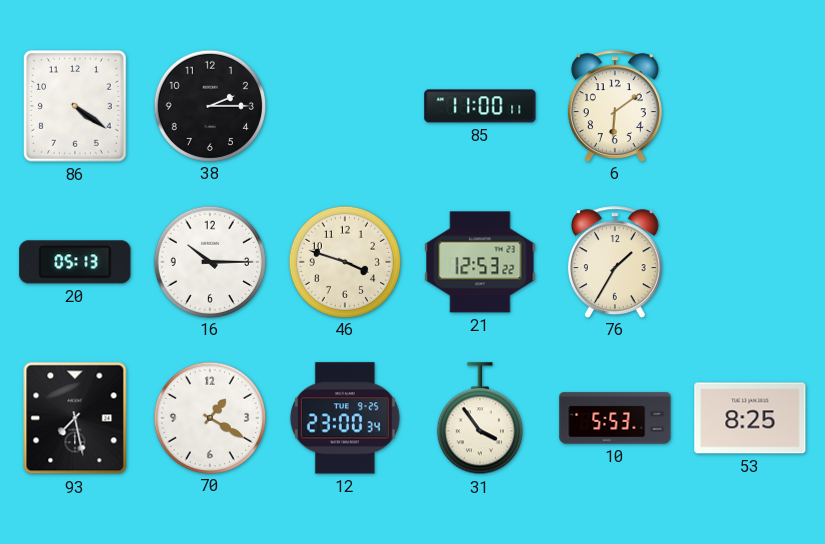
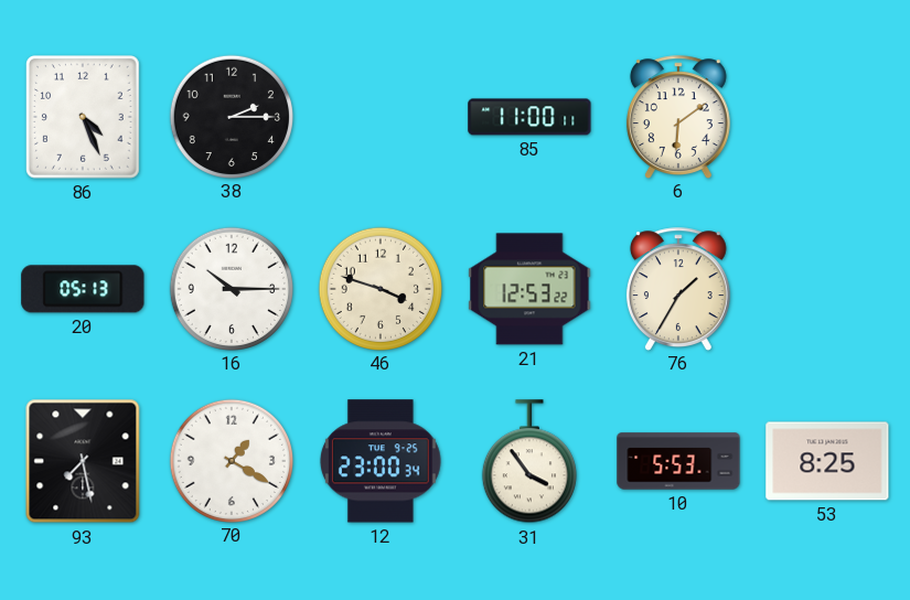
86: 4:21 -> 4:26 (84, 118)
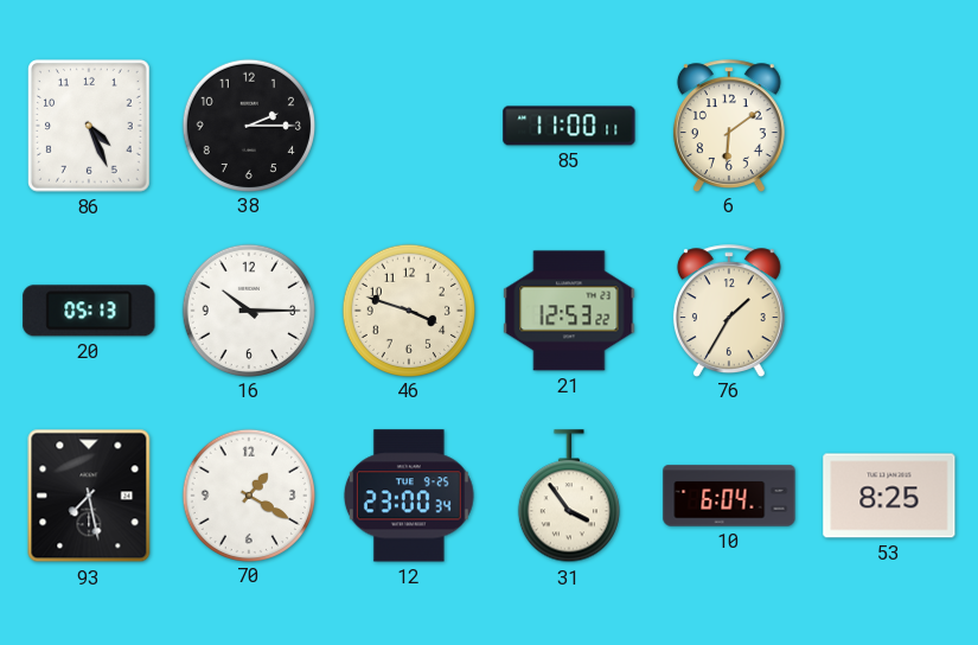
10: 5:53 -> 6:04 (729, 496)
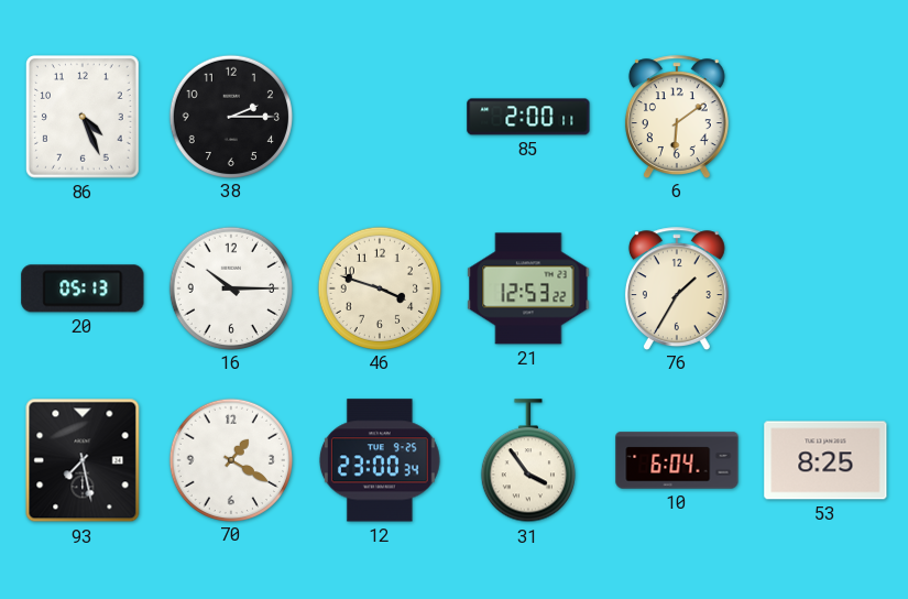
85: 11:00 -> 2:00 (528, 117)
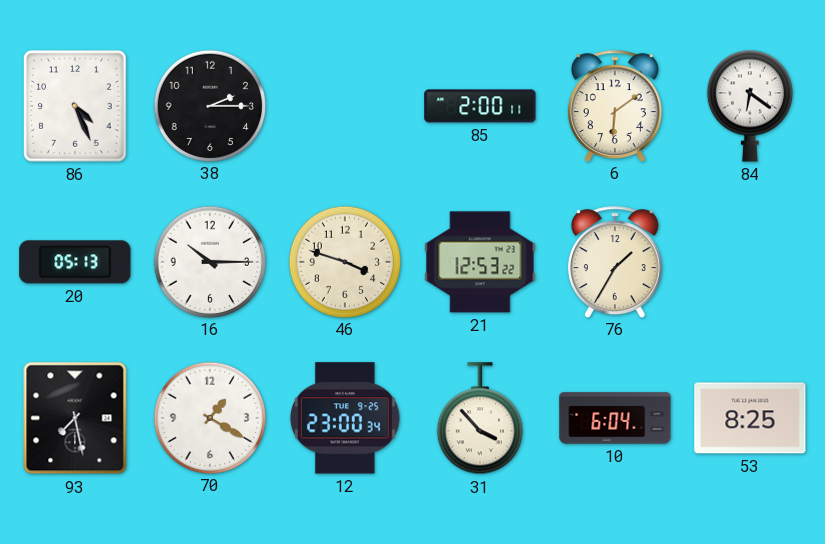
84: none -> 6:21 (750, 106)
31: 3:54 -> 3:53 (480, 419)
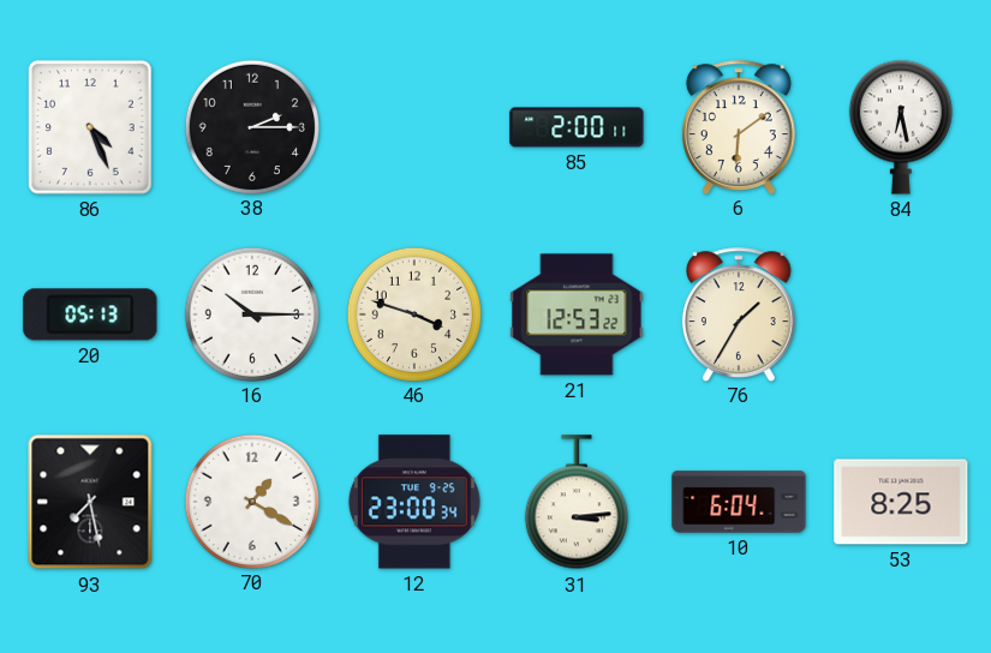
84: 6:21 -> 6:28 (901, 127)
31: 3:53 -> 3:14 (577, 503)
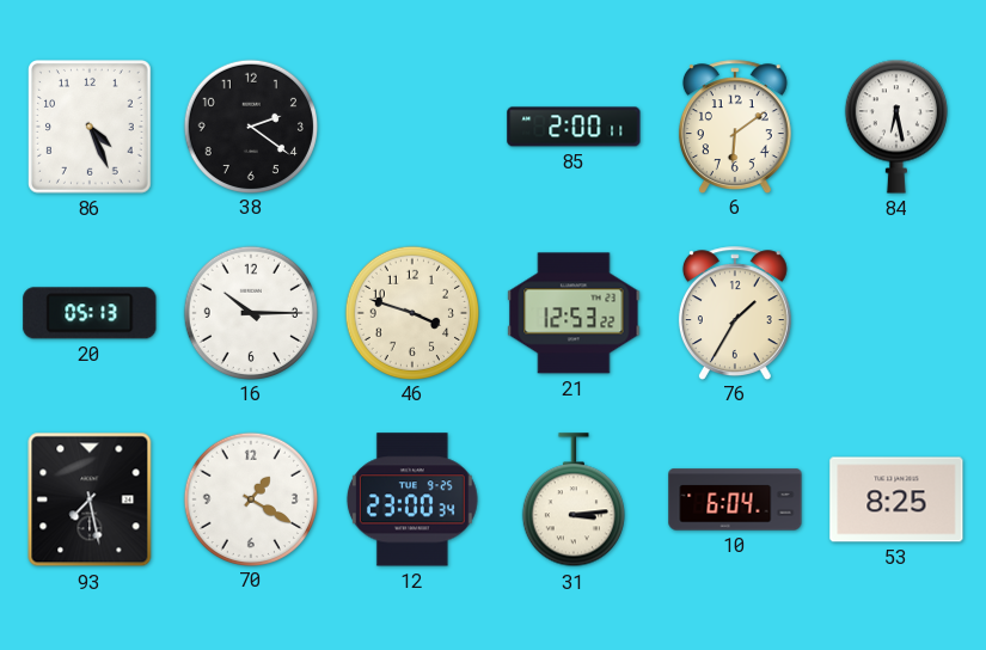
38: 2:15 -> 2:21 (250, 125)
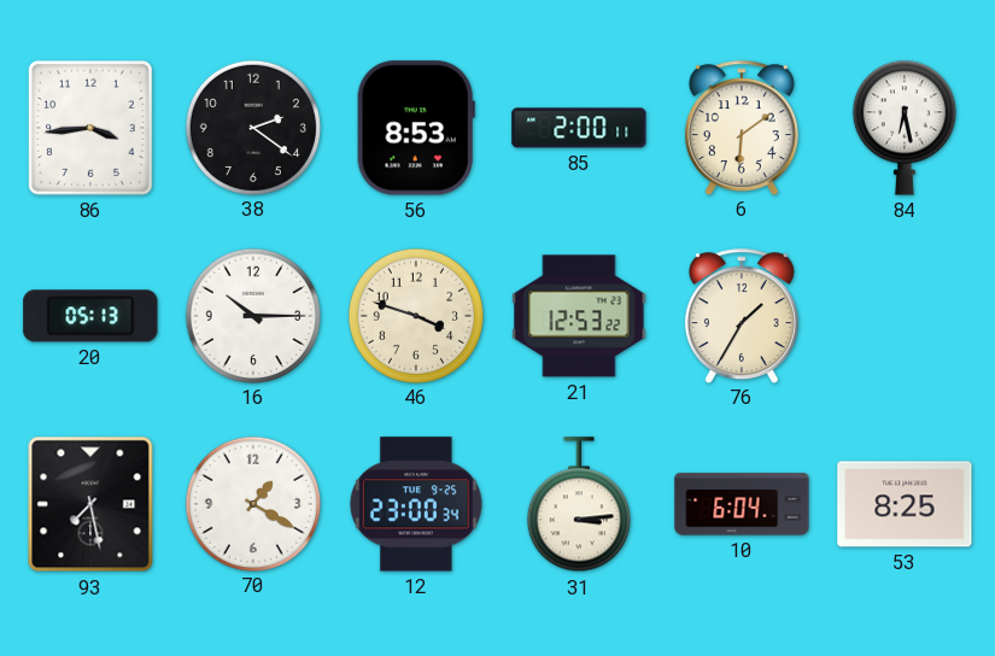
86: 4:26 -> 3:44 (92, 129)
56: none -> 8:53 (416, 128)
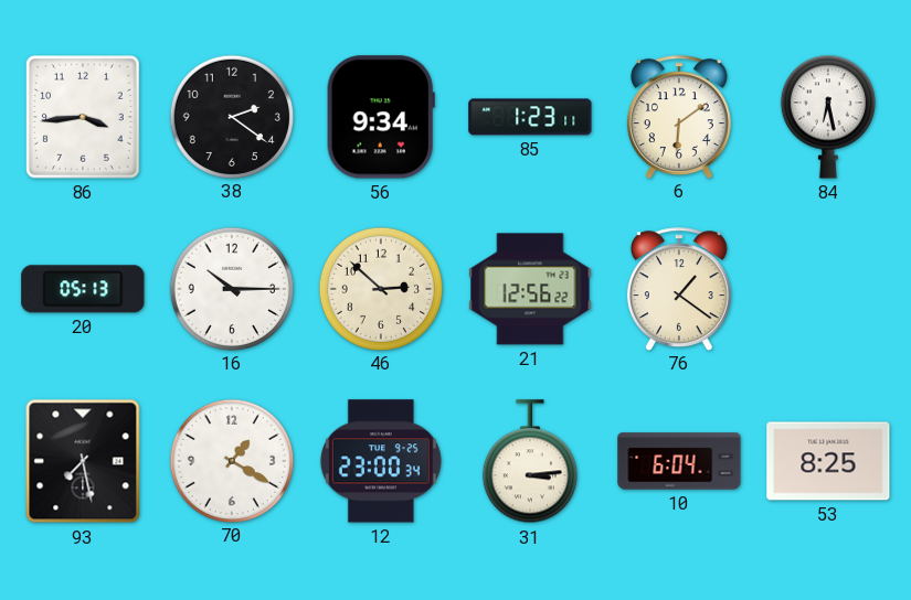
56: 8:53 -> 9:34 (381, 117)
85: 2:00 -> 1:23 (530, 117)
46: 3:48 -> 2:52 (380, 288)
21: 12:53 -> 12:56 (530, 289)
76: 1:35 -> 1:21 (679, 289)
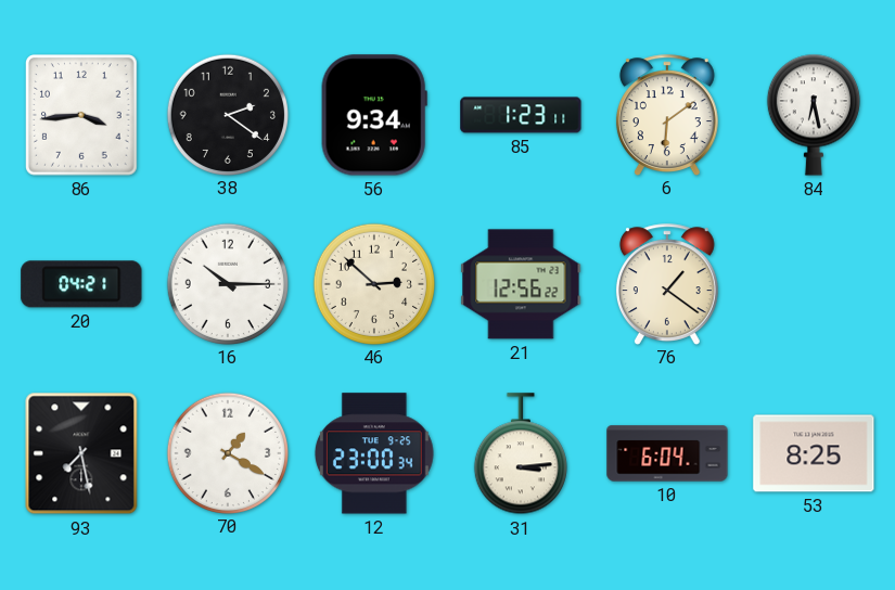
20: 05:13 -> 04:21 (81, 284)
